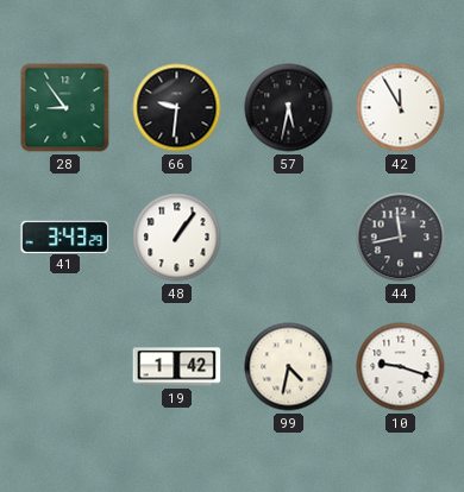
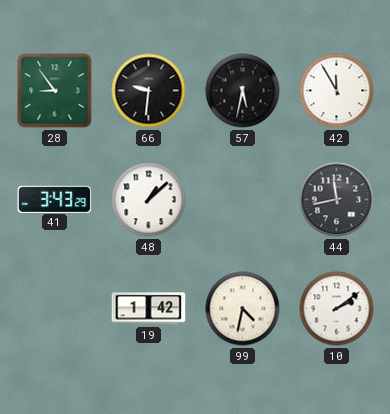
48: 1:06 -> 1:08 (149, 200)
10: 9:18 -> 2:09 (337, 309)
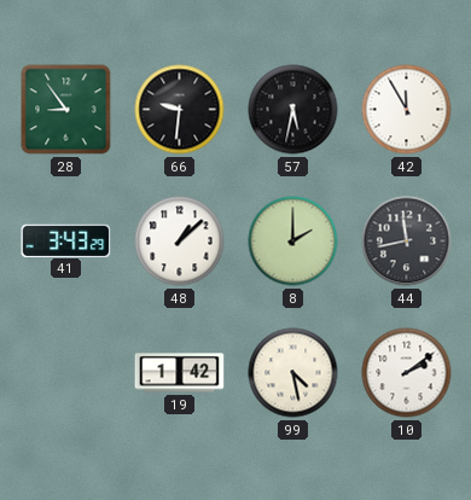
8: none -> 2:00 (293, 242)
99: 4:32 -> 4:28 (293, 373)
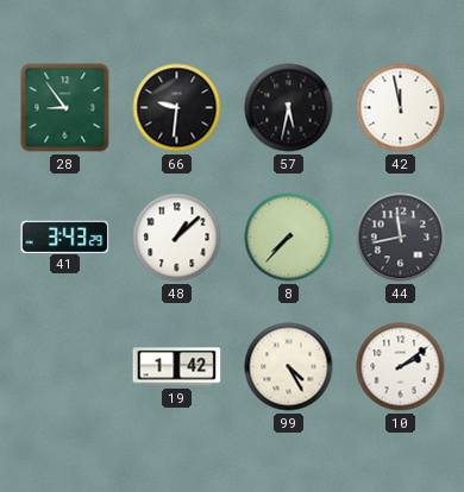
42: 11:55 -> 11:58 (401, 108)
8: 2:00 -> 7:37 (289, 238)
99: 4:28 -> 4:25 (289, 367)
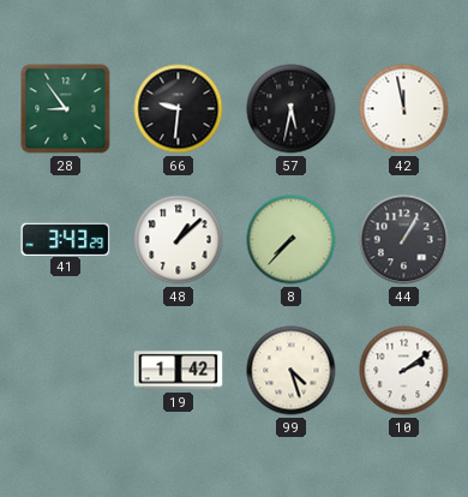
44: 11:43 -> 1:05 (404, 240)
99: 4:25 -> 4:27 (292, 371)
